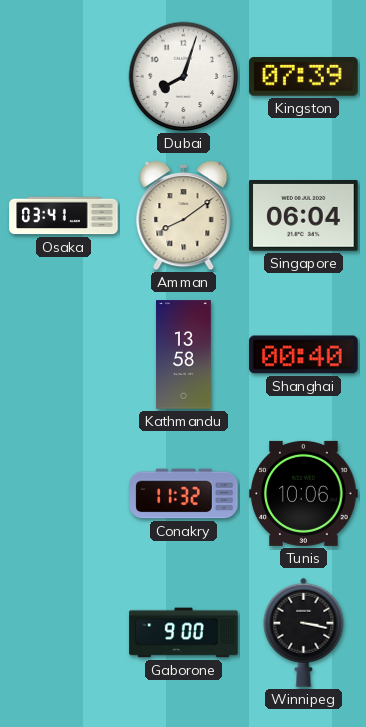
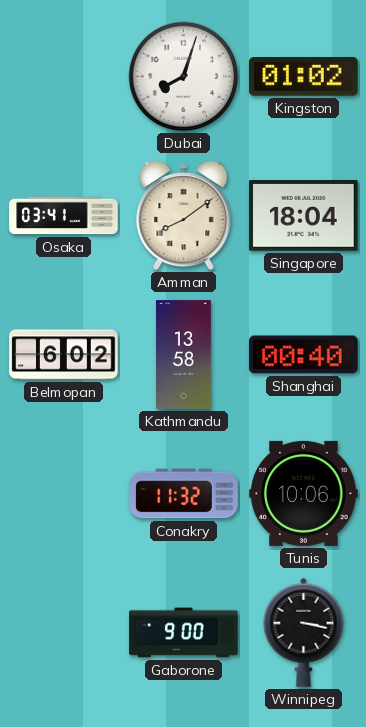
Kingston: 07:39 -> 01:02 (304, 77)
Singapore: 06:04 -> 18:04 (304, 216)
Belmopan: none -> 6:02 (64, 355)
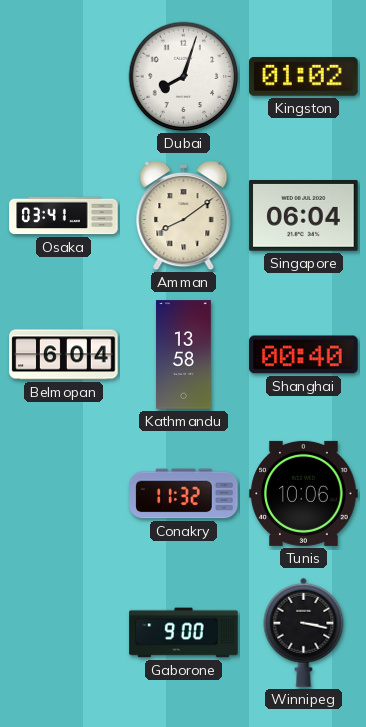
Singapore: 18:04 -> 06:04 (304, 216)
Belmopan: 6:02 -> 6:04 (64, 355)
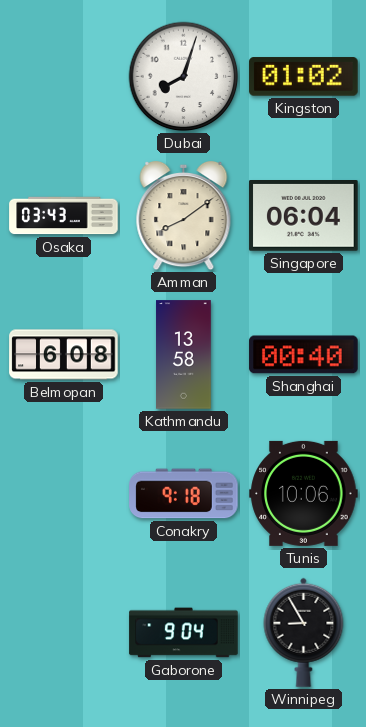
Osaka: 03:41 -> 03:43 (64, 216)
Belmopan: 6:04 -> 6:08 (64, 355)
Conakry: 11:32 -> 9:18 (184, 494)
Gaborone: 9:00 -> 9:04 (184, 633)
Winnipeg: 3:17 -> 8:55 (304, 632)
